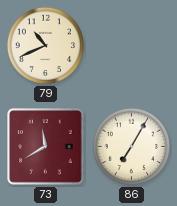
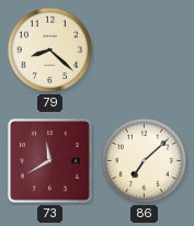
79: 10:41 -> 8:22 (49, 50)
86: 7:05 -> 7:08 (144, 161)
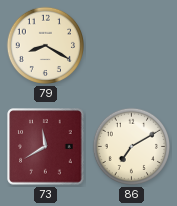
79: 8:22 -> 8:20 (45, 46)
86: 7:08 -> 7:10 (131, 147)
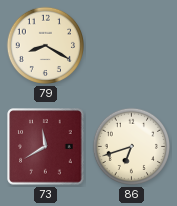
86: 7:10 -> 6:42 (131, 147)
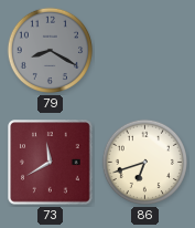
79 dial: cream -> grey (50, 51)
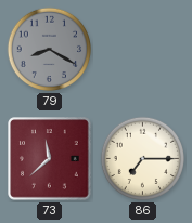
73: 11:40 -> 11:38 (50, 159)
86: 6:42 -> 7:15 (142, 159)
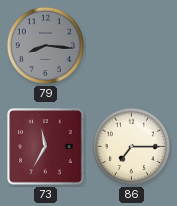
79: 8:20 -> 8:16 (45, 46)
73: 11:38 -> 11:35 (46, 147)
